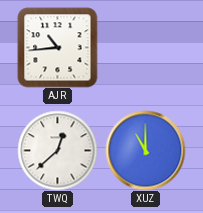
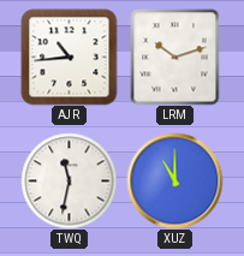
LRM: none -> 10:12 (175, 56)
TWQ: 12:38 -> 11:32 (69, 180)
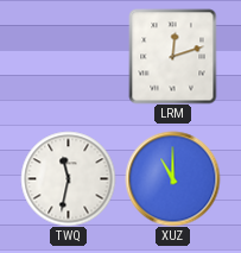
AJR: 10:44 -> none (69, 56)
LRM: 10:12 -> 12:12 (173, 56)
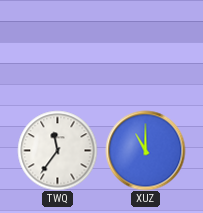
LRM: 12:12 -> none (173, 56)
TWQ: 11:32 -> 11:36 (57, 150)
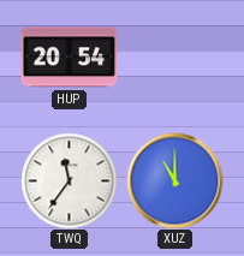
HUP: none -> 20:54 (69, 58)
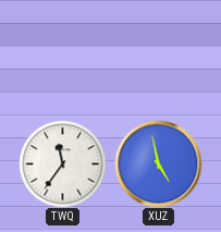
HUP: 20:54 -> none (69, 58)
XUZ: 11:00 -> 4:58 (158, 163)
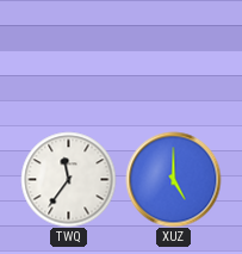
XUZ: 4:58 -> 5:00 (173, 179)
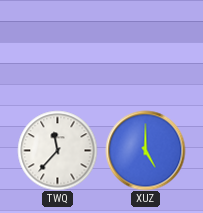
TWQ: 11:36 -> 11:37 (57, 150)
